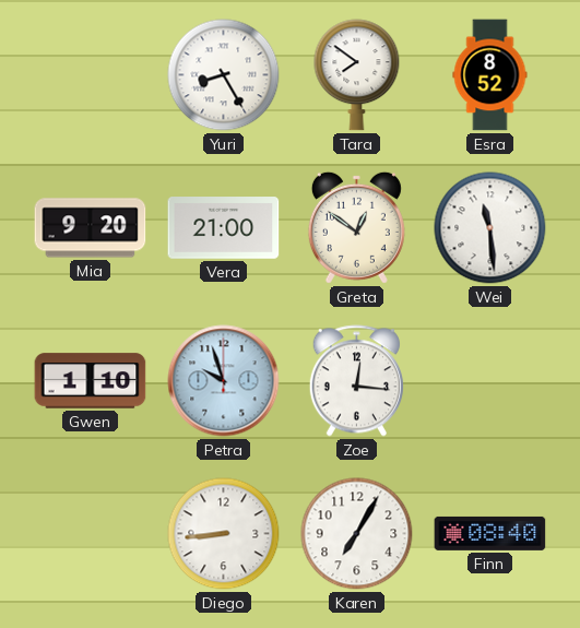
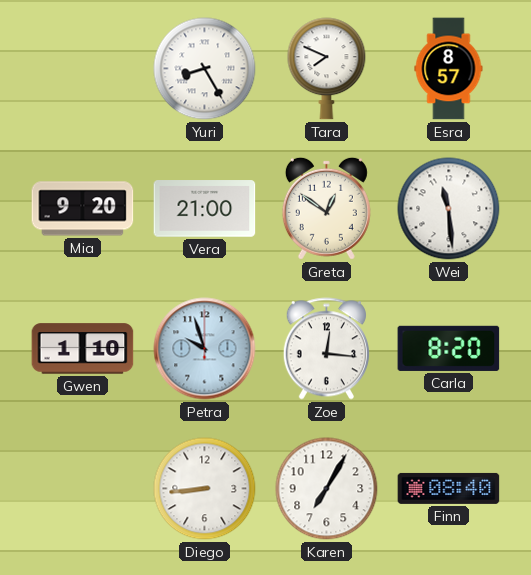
Tara: 7:51 -> 7:49 (327, 69)
Esra: 8:52 -> 8:57 (449, 69)
Carla: none -> 8:20 (449, 348)
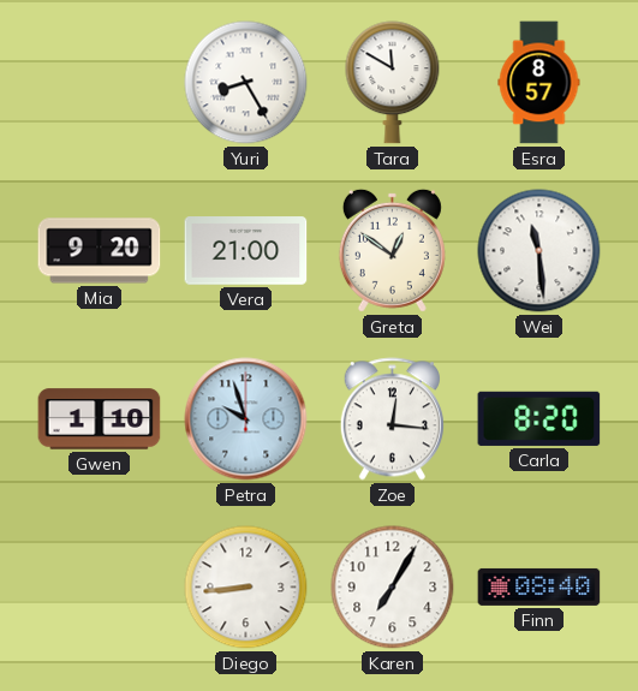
Tara: 7:49 -> 11:50 (393, 83)
